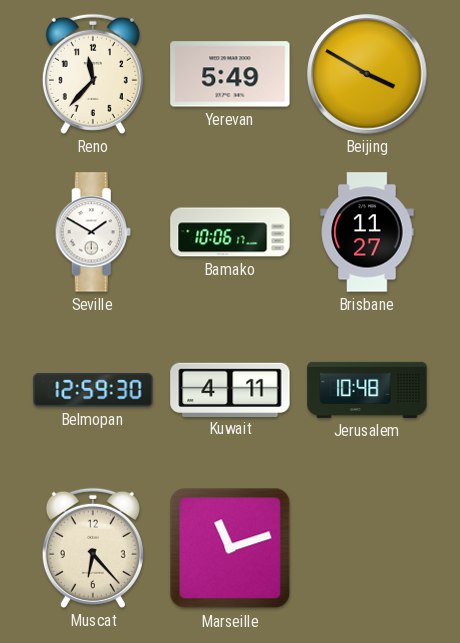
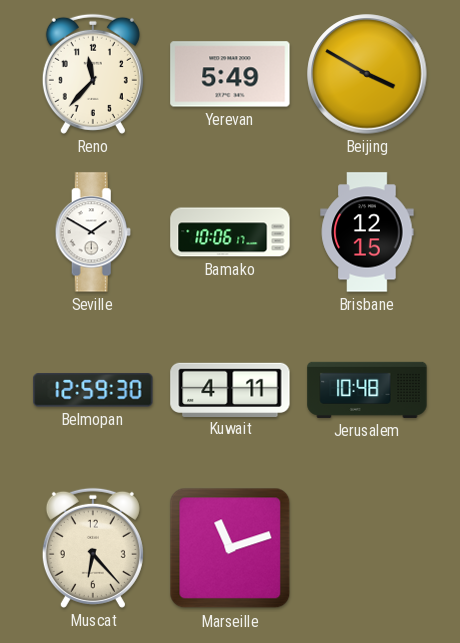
Brisbane: 11:27 -> 12:15 (367, 232)
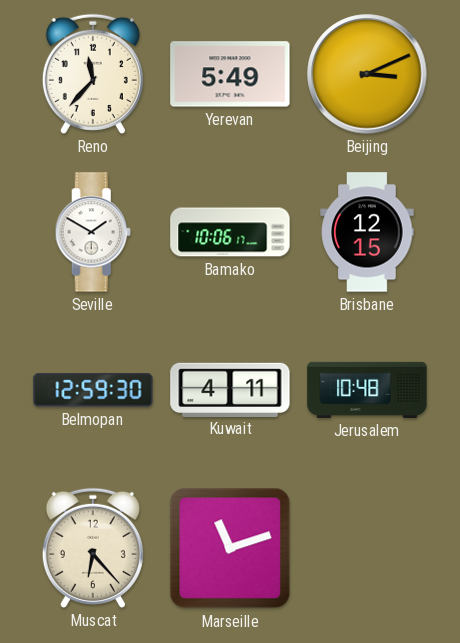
Beijing: 3:50 -> 3:11 (367, 74)
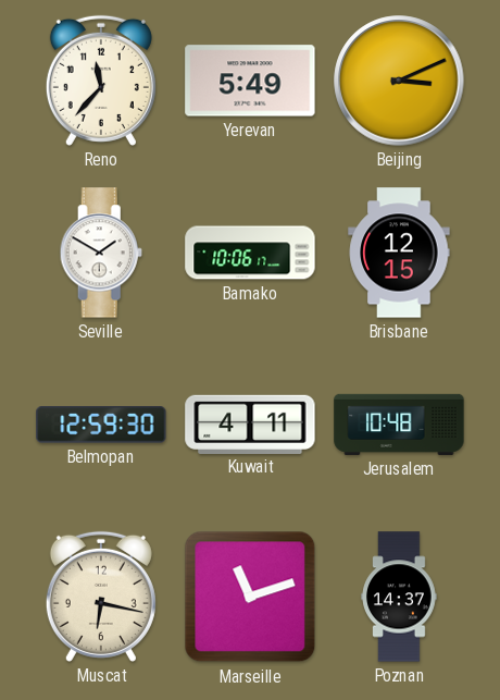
Muscat: 6:23 -> 6:17 (101, 597)
Poznan: none -> 14:37 (399, 597)
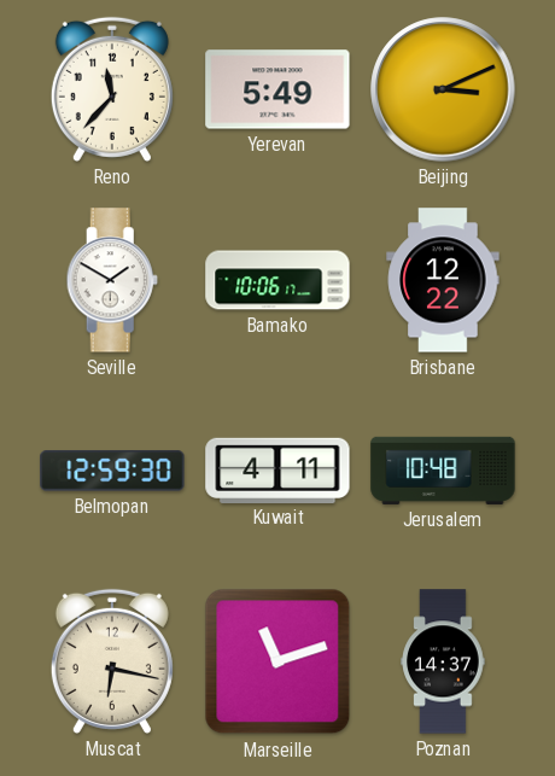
Brisbane: 12:15 -> 12:22 (443, 280)
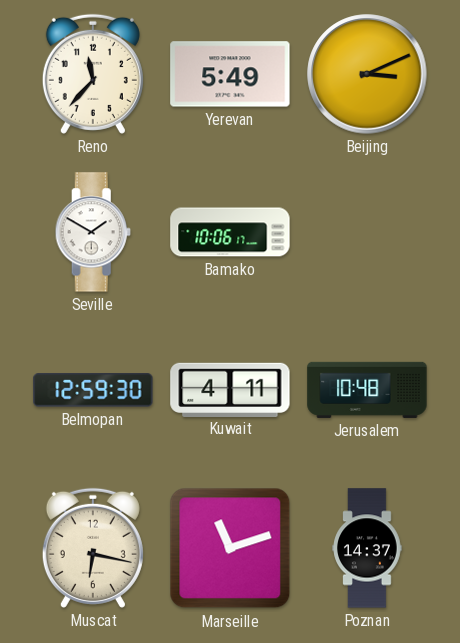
Brisbane: 12:22 -> none (443, 280)
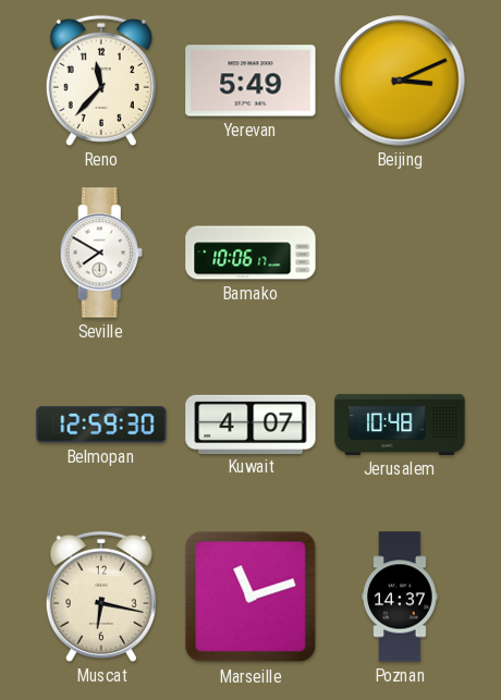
Seville: 1:50 -> 7:50 (101, 253)
Kuwait: 4:11 -> 4:07 (250, 423)
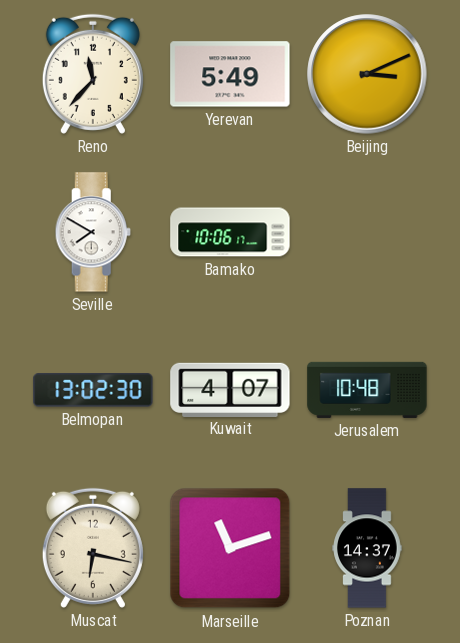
Belmopan: 12:59 -> 13:02 (93, 390)
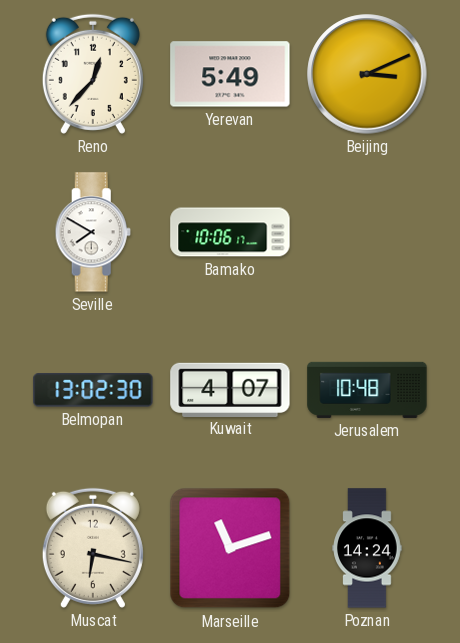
Reno: 11:37 -> 12:37 (93, 74)
Poznan: 14:37 -> 14:24 (367, 548)
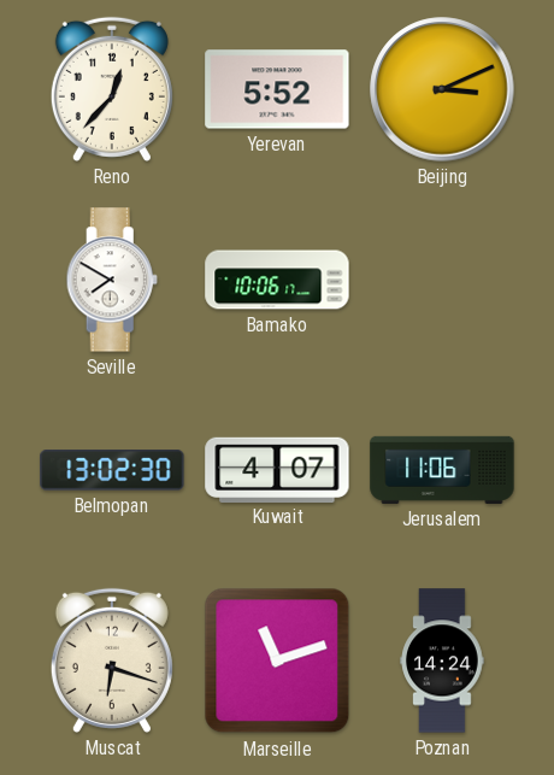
Yerevan: 5:49 -> 5:52 (277, 89)
Jerusalem: 10:48 -> 11:06 (442, 470)
Muscat: 6:17 -> 6:18 (112, 660)
